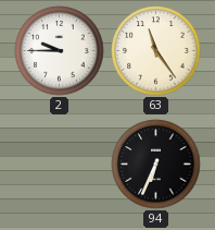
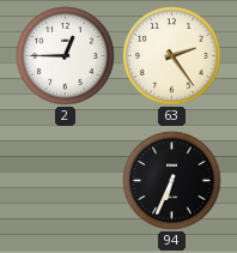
2: 9:45 -> 12:45 (66, 56)
63: 11:24 -> 2:24 (172, 56)
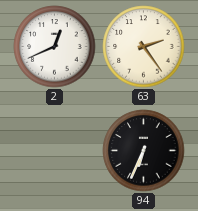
2: 12:45 -> 12:41 (55, 47)
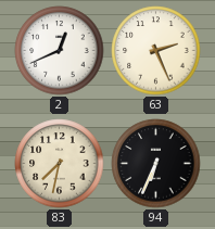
63: 2:24 -> 2:26 (156, 51)
83: none -> 7:32 (60, 164)
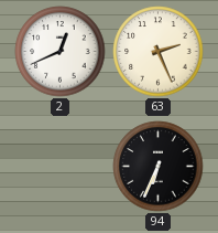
83: 7:32 -> none (60, 164)
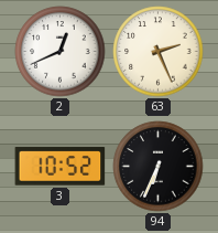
3: none -> 10:52 (61, 167)
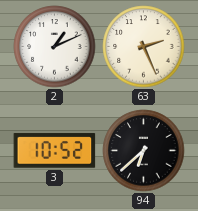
2: 12:41 -> 1:11 (55, 47)
94: 6:34 -> 6:38 (144, 151)
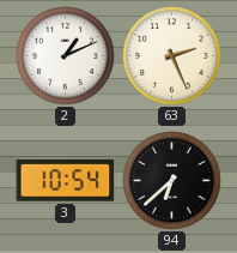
3: 10:52 -> 10:54 (66, 181)
